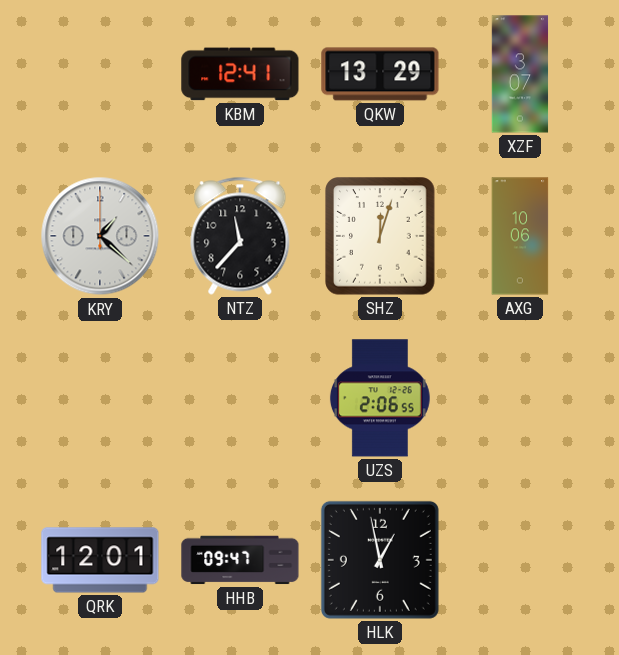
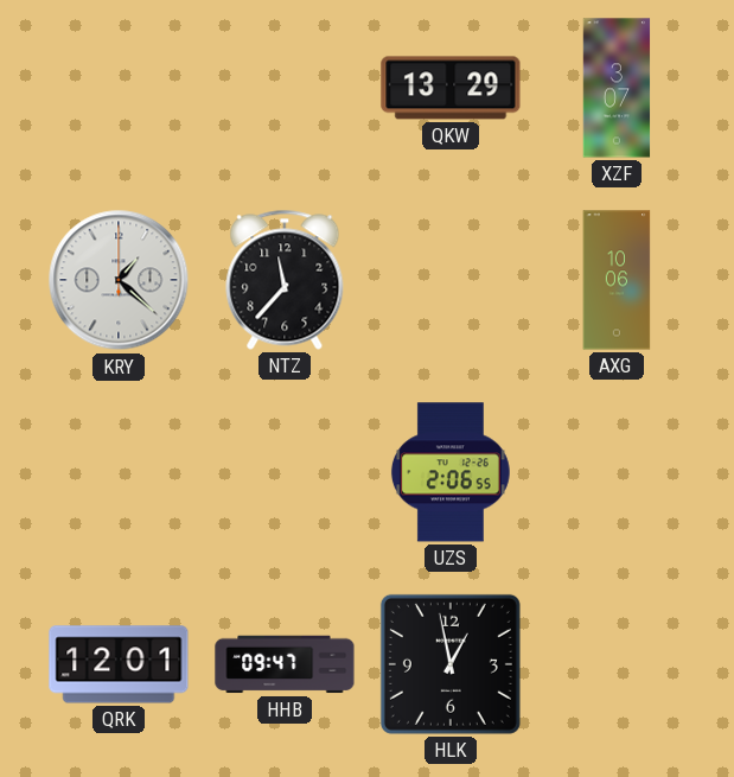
KBM: 12:41 -> none (240, 74)
SHZ: 12:03 -> none (380, 236)
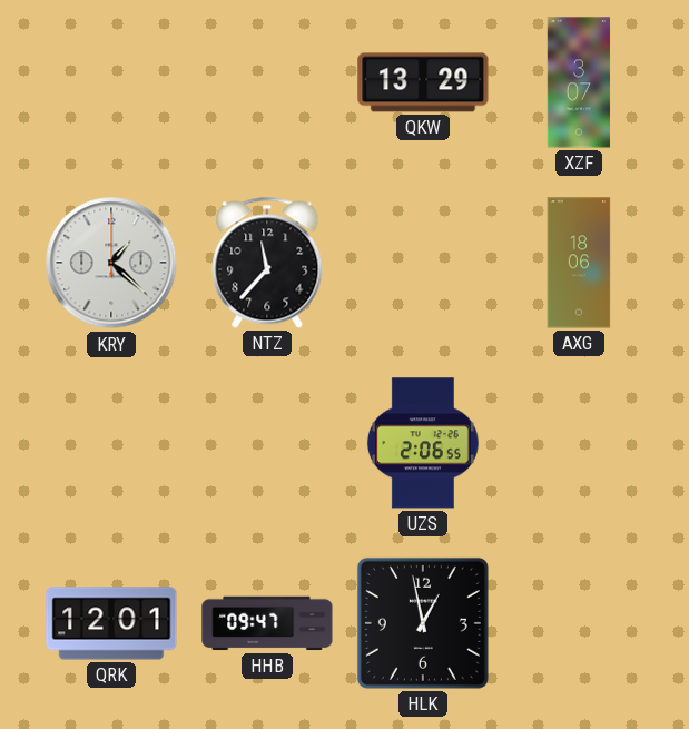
AXG: 10:06 -> 18:06 (579, 263)
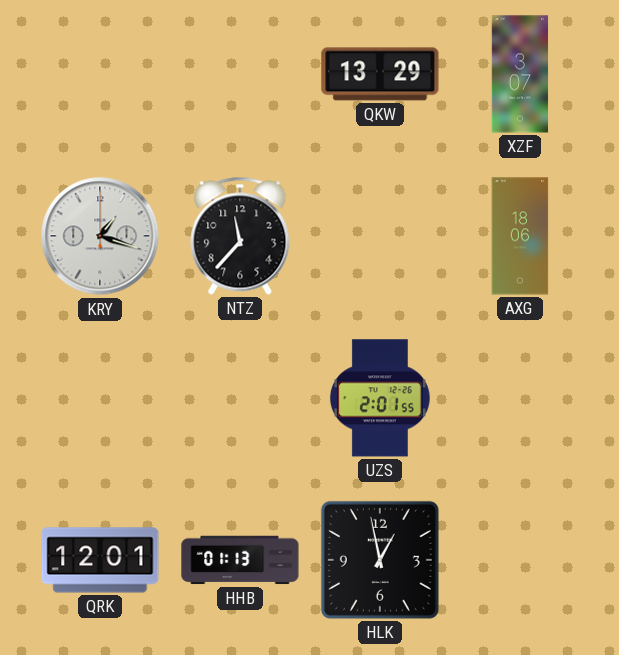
KRY: 1:22 -> 1:18 (100, 236)
UZS: 2:06 -> 2:01 (380, 398)
HHB: 09:47 -> 01:13 (240, 560)
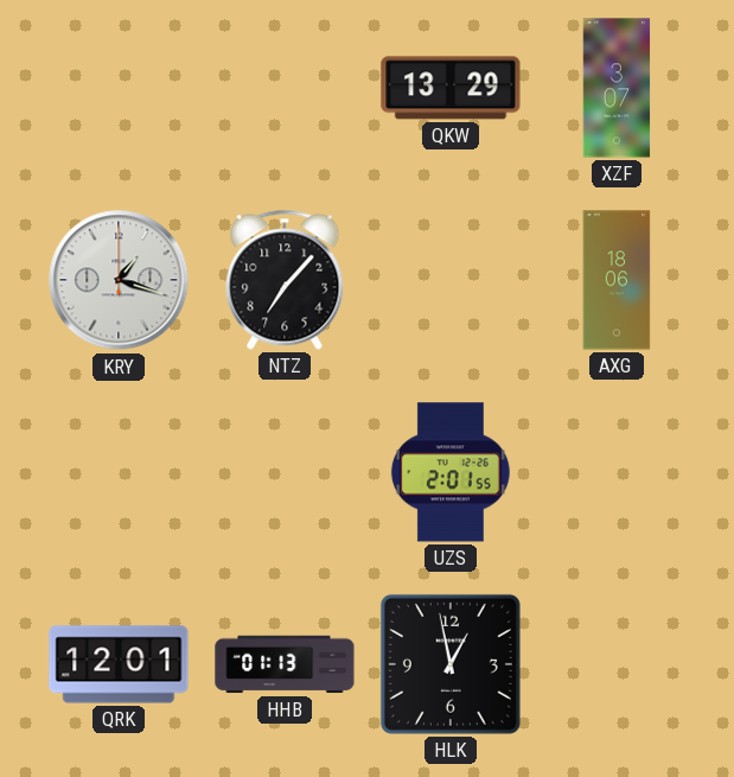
NTZ: 11:37 -> 7:07 (285, 280)
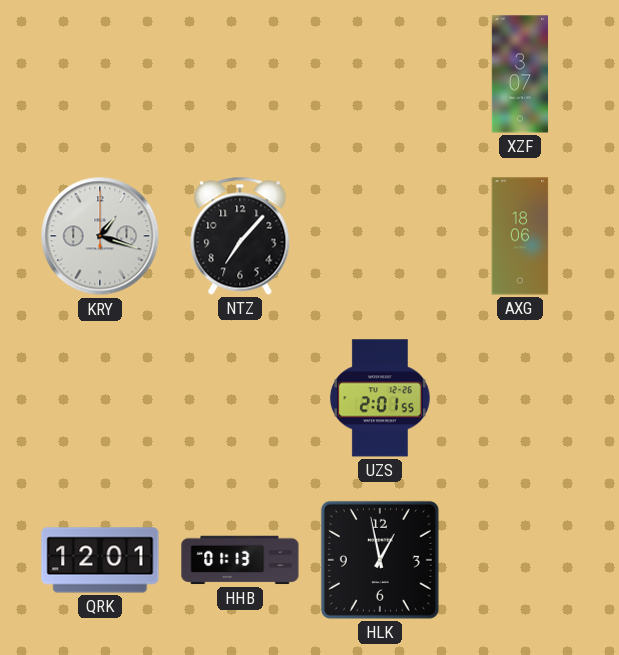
QKW: 13:29 -> none (451, 88)
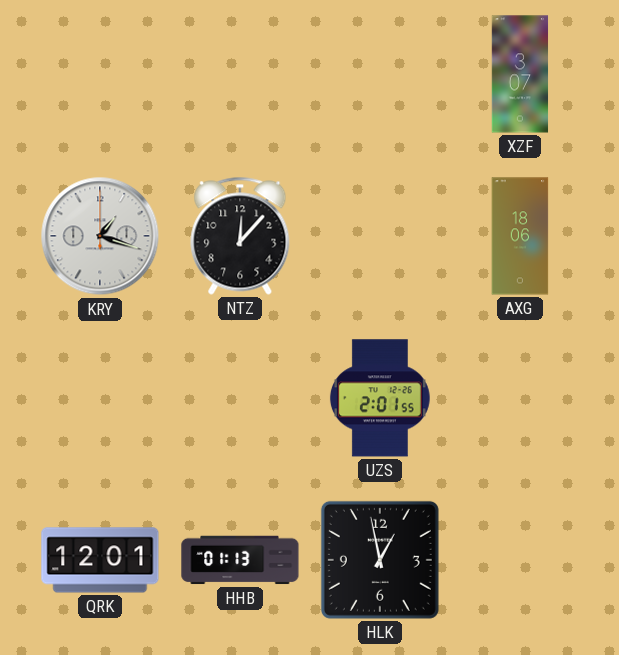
NTZ: 7:07 -> 12:07 (240, 236)
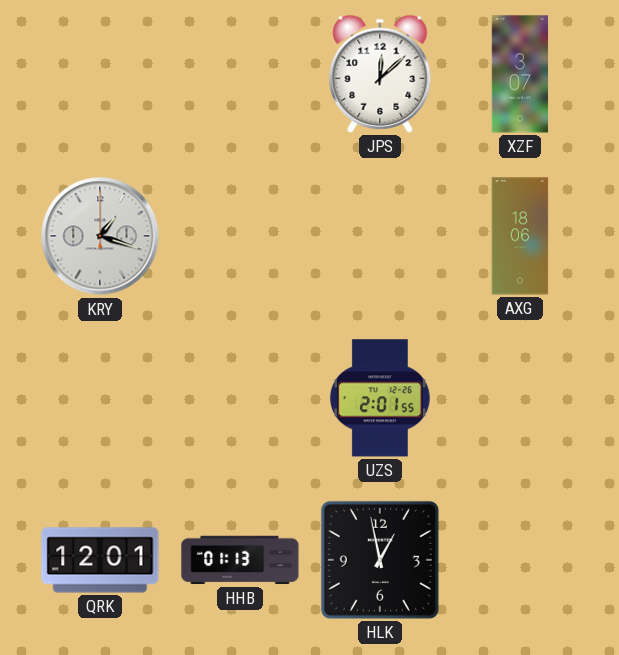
JPS: none -> 12:08 (380, 74)
NTZ: 12:07 -> none (240, 236)
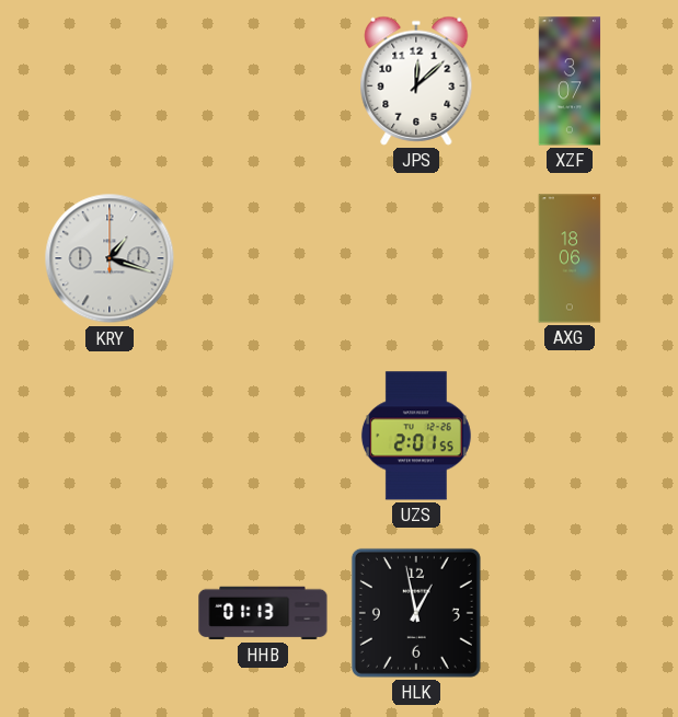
QRK: 12:01 -> none (100, 560)
